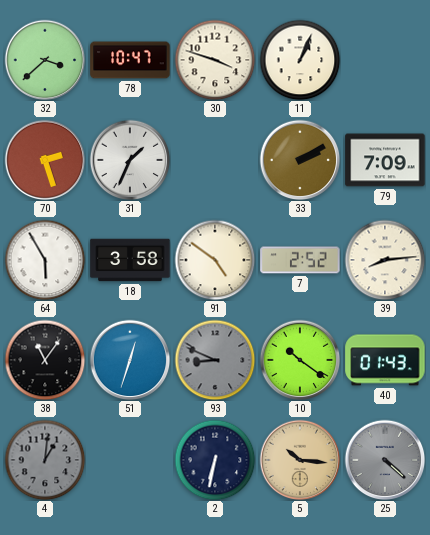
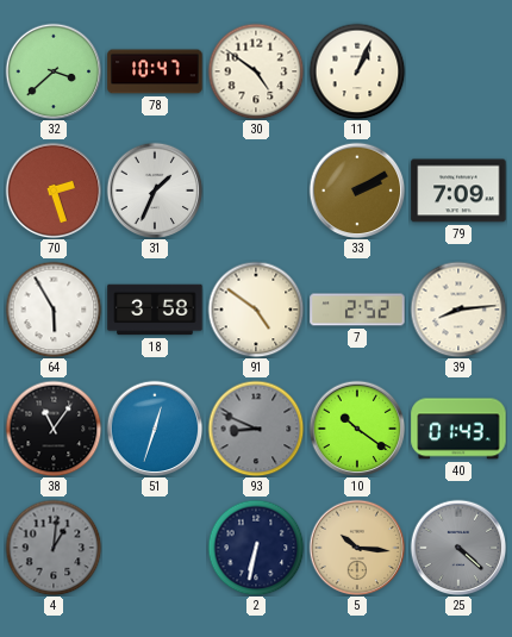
30: 3:48 -> 4:51 (256, 71)
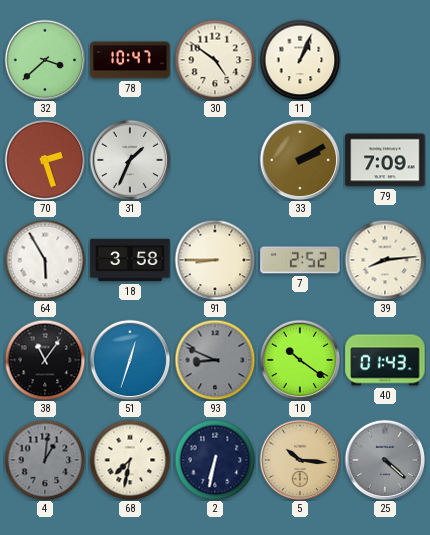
91: 4:51 -> 8:45 (215, 260)
68: none -> 7:32 (130, 460)
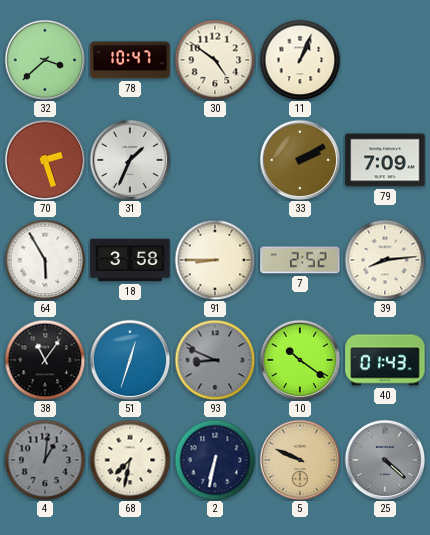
5: 10:16 -> 9:49 (300, 460)
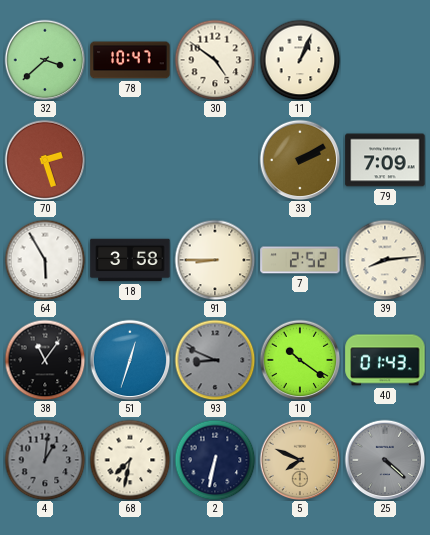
31: 1:34 -> none (130, 160)
5: 9:49 -> 7:49 (300, 460)
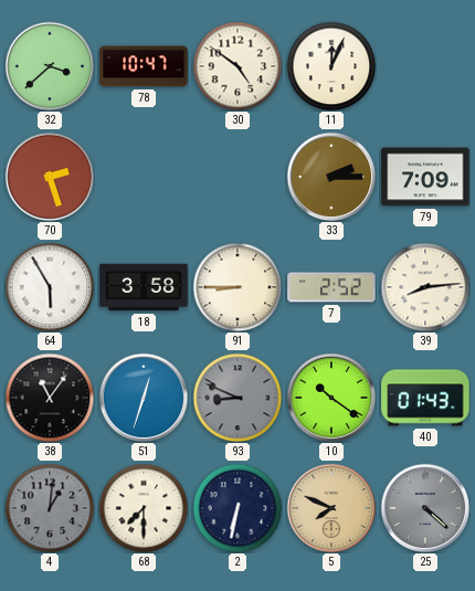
11: 1:04 -> 12:04 (331, 66)
33: 2:10 -> 2:15 (331, 177)
68: 7:32 -> 7:30 (144, 508)
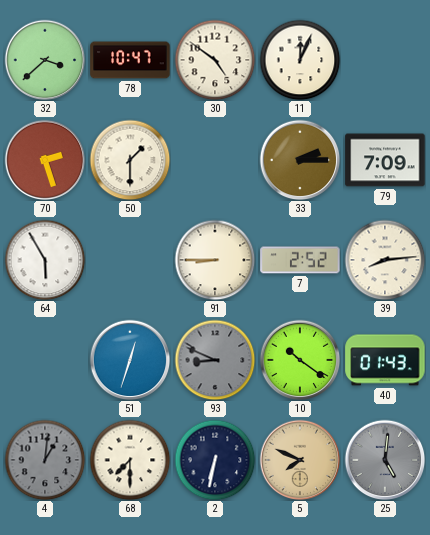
50: none -> 1:30 (130, 160)
18: 3:58 -> none (144, 287)
38: 11:06 -> none (50, 398)
25: 4:22 -> 5:01 (385, 460)
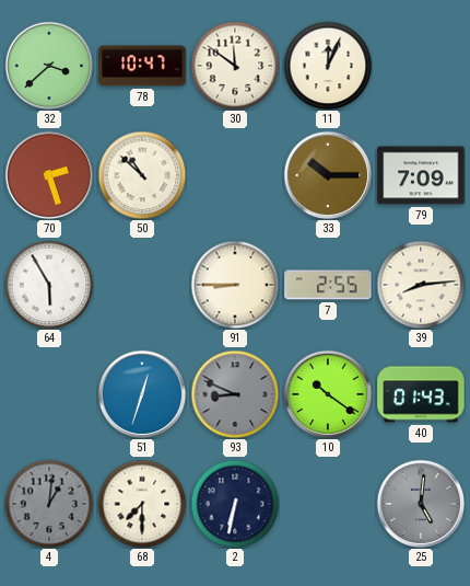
30: 4:51 -> 11:51 (235, 66)
50: 1:30 -> 10:52 (142, 175)
33: 2:15 -> 10:15 (328, 175)
7: 2:52 -> 2:55 (328, 285)
5: 7:49 -> none (300, 460)
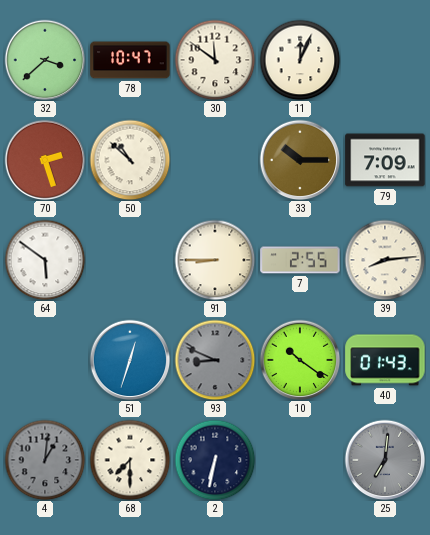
64: 5:55 -> 5:51 (45, 260)
25: 5:01 -> 7:01 (385, 460)
